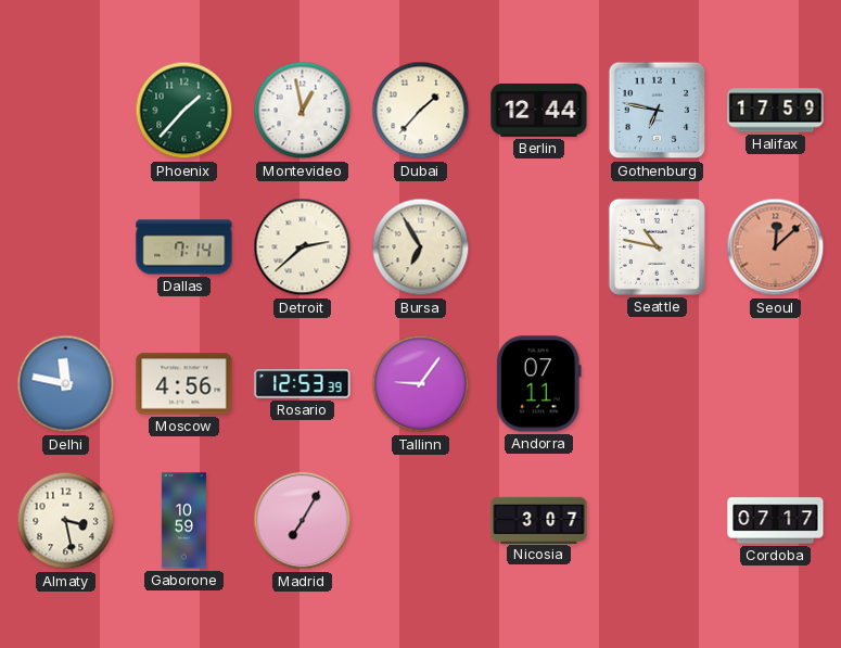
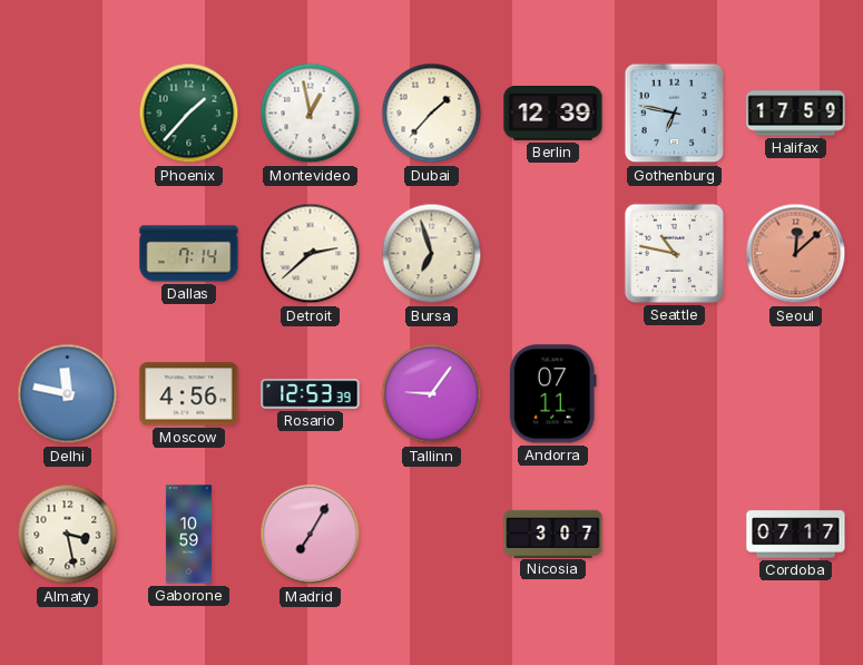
Berlin: 12:44 -> 12:39 (553, 114)
Bursa: 6:55 -> 6:57 (432, 254)
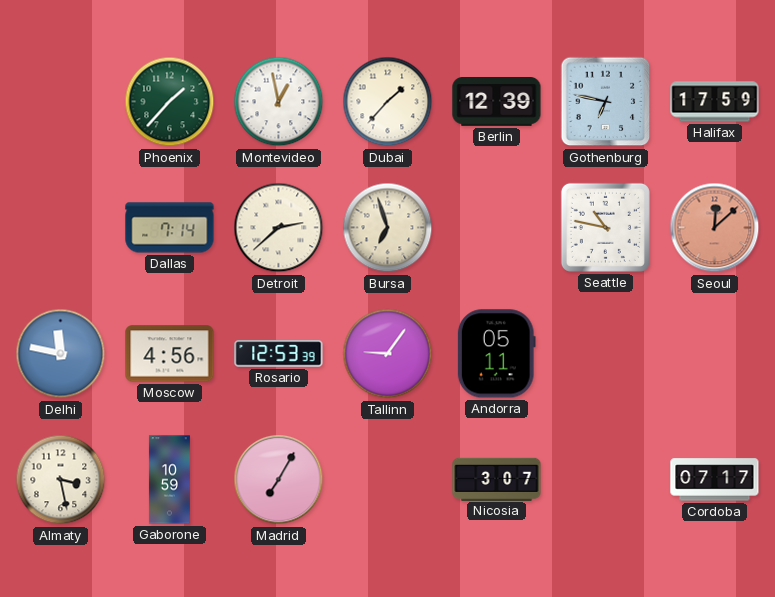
Andorra: 07:11 -> 05:11 (496, 354)
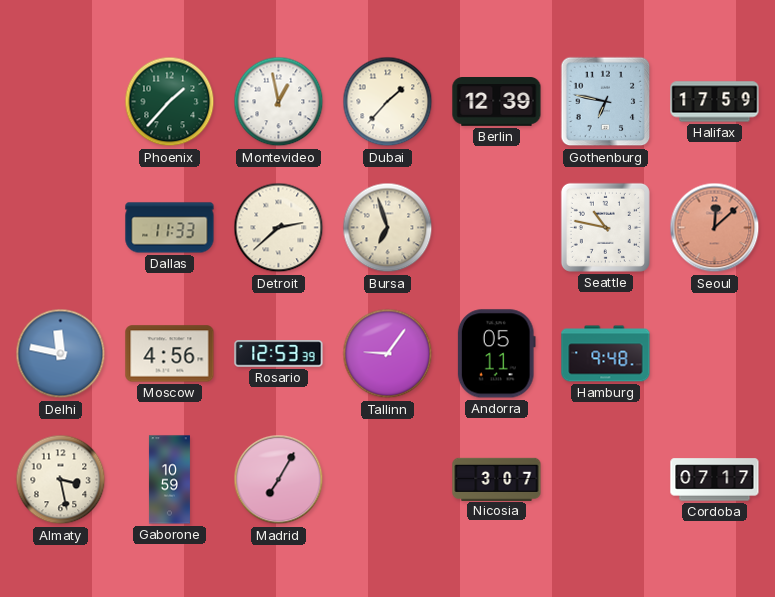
Dallas: 7:14 -> 11:33 (170, 228)
Hamburg: none -> 9:48 (606, 354)
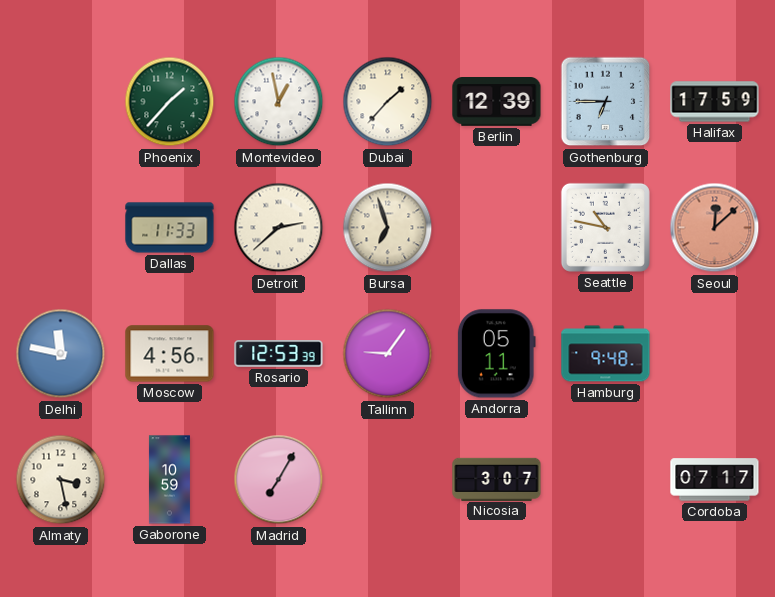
Gothenburg: 6:47 -> 6:45 (606, 102)
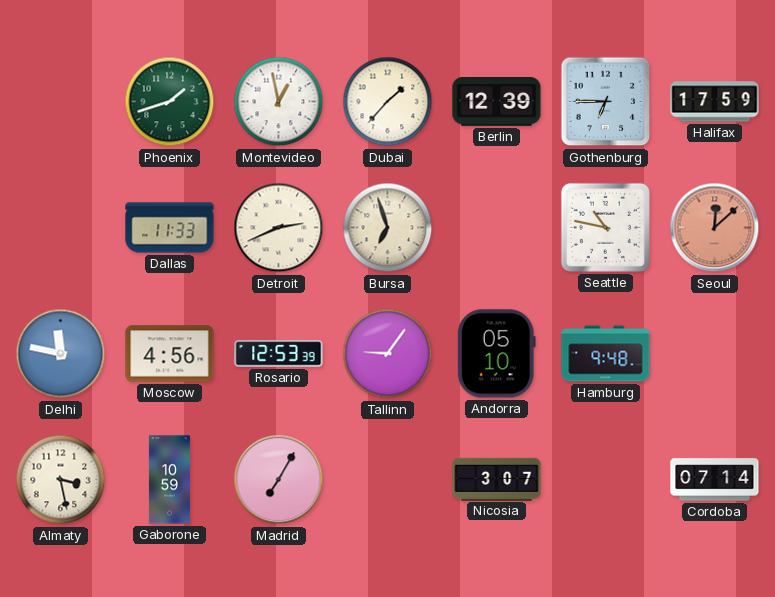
Phoenix: 1:37 -> 1:42 (170, 102)
Detroit: 2:38 -> 2:41 (279, 228)
Andorra: 05:11 -> 05:10 (496, 354)
Cordoba: 07:17 -> 07:14 (715, 480)
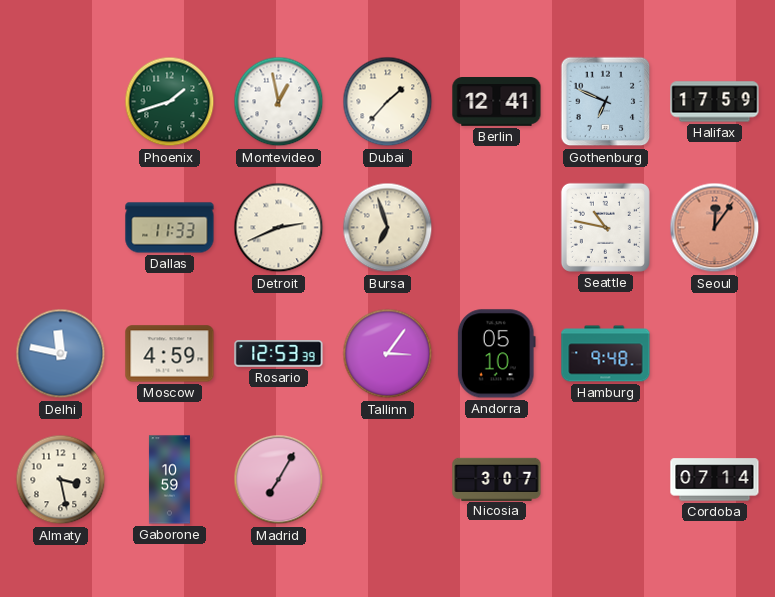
Berlin: 12:39 -> 12:41 (497, 102)
Gothenburg: 6:45 -> 6:49 (606, 102)
Seoul: 12:08 -> 12:06 (715, 228)
Moscow: 4:56 -> 4:59 (170, 354)
Tallinn: 9:06 -> 3:06 (388, 354)
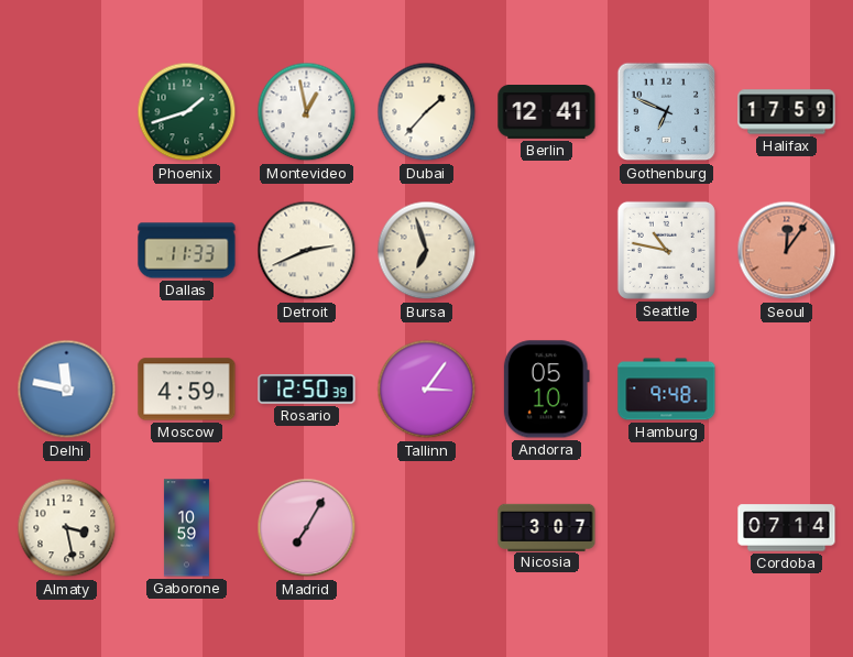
Rosario: 12:53 -> 12:50 (307, 390)
